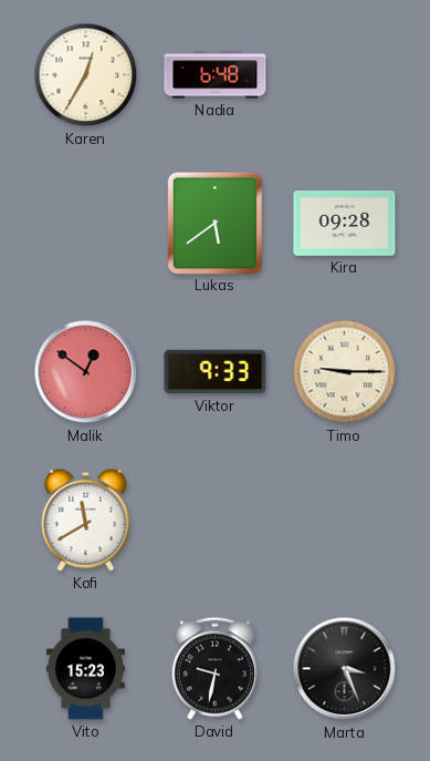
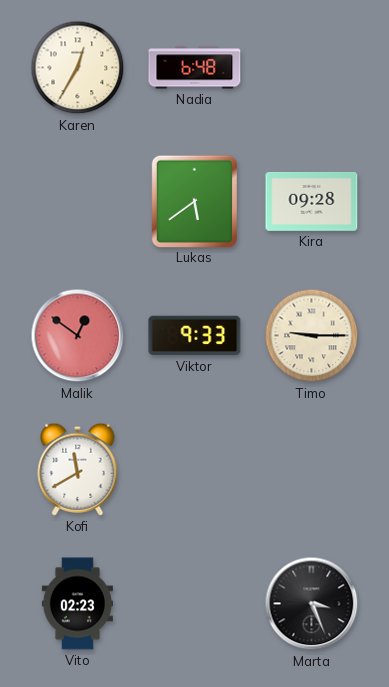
Vito: 15:23 -> 02:23 (77, 604)
David: 9:32 -> none (214, 668)
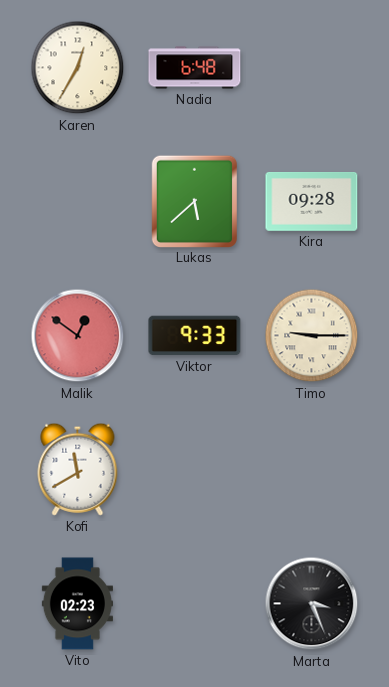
Lukas: 5:39 -> 5:38 (194, 201)
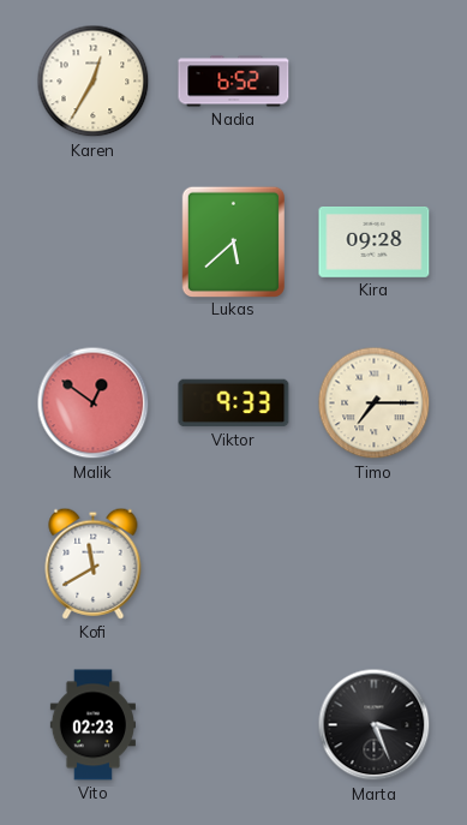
Nadia: 6:48 -> 6:52 (234, 82)
Timo: 9:15 -> 7:15 (375, 403)
